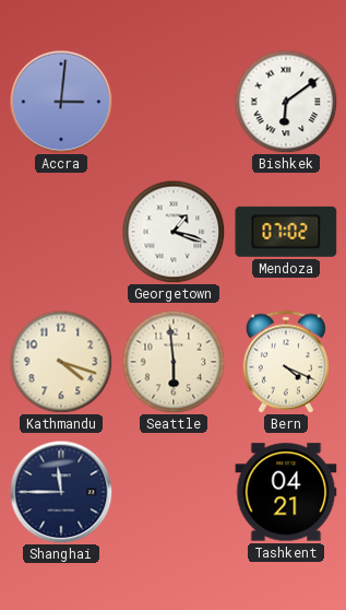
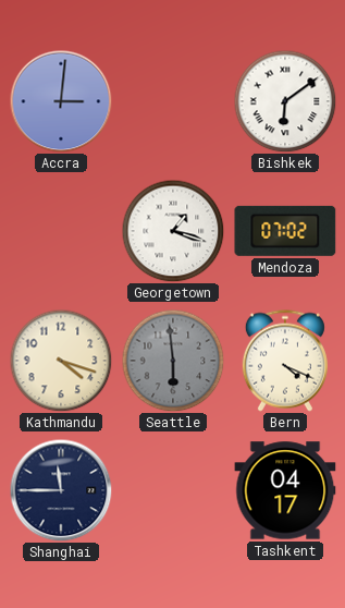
Seattle dial: cream -> grey (173, 361)
Tashkent: 04:21 -> 04:17 (285, 490)
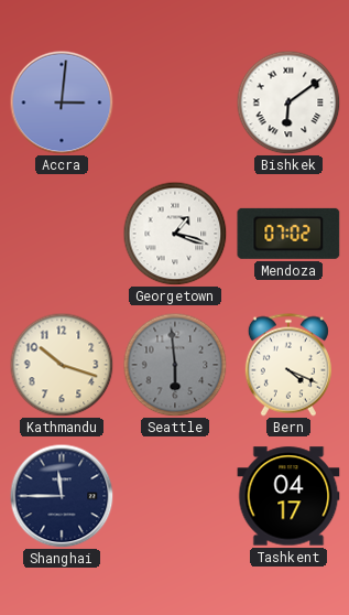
Kathmandu: 4:18 -> 10:18 (62, 365)
